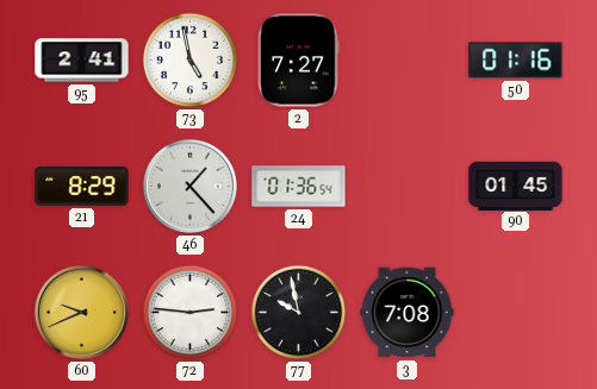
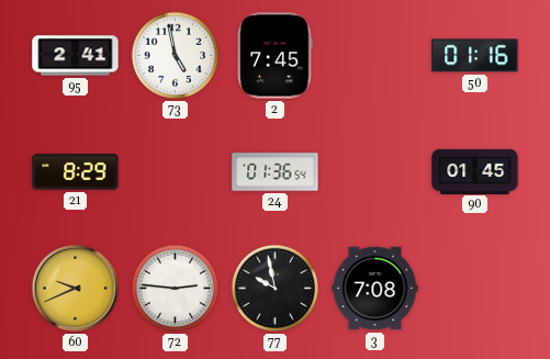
2: 7:27 -> 7:45 (276, 56)
46: 1:23 -> none (189, 186)
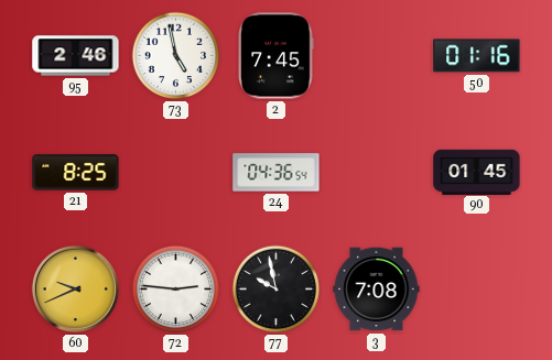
95: 2:41 -> 2:46 (76, 56)
21: 8:29 -> 8:25 (76, 173)
24: 01:36 -> 04:36 (277, 173)
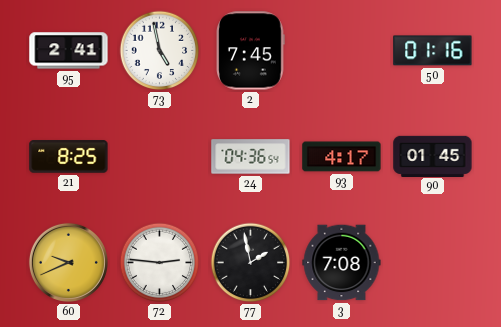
95: 2:46 -> 2:41 (69, 51)
93: none -> 4:17 (342, 157)
77: 9:58 -> 1:58 (251, 263)
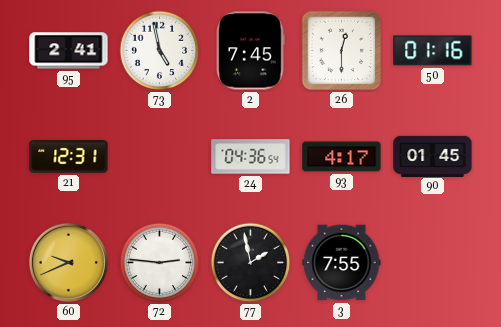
26: none -> 12:30 (342, 51)
21: 8:25 -> 12:31 (69, 157)
3: 7:08 -> 7:55 (342, 263)
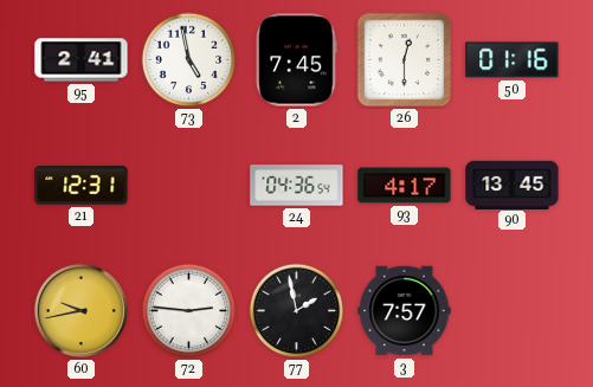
90: 01:45 -> 13:45 (513, 185)
60: 9:41 -> 9:43 (80, 310)
3: 7:55 -> 7:57 (405, 311)
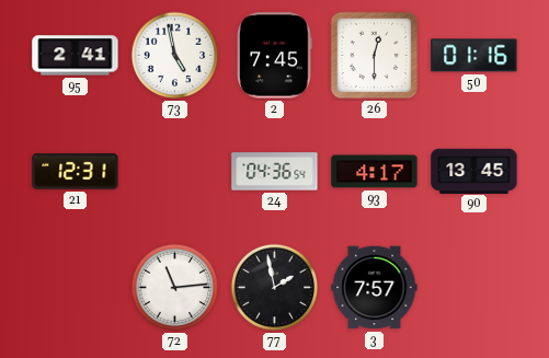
60: 9:43 -> none (80, 310)
72: 2:46 -> 11:14 (175, 288)
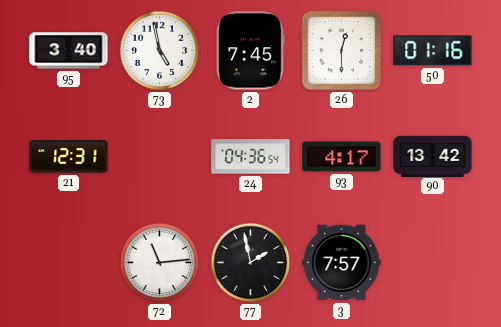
95: 2:41 -> 3:40 (69, 51)
90: 13:45 -> 13:42 (433, 156)
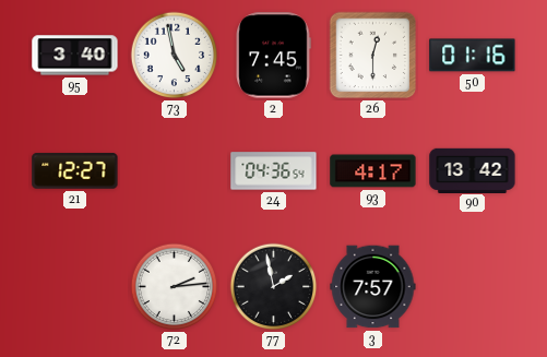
21: 12:31 -> 12:27 (75, 171)
72: 11:14 -> 2:14 (175, 287)
